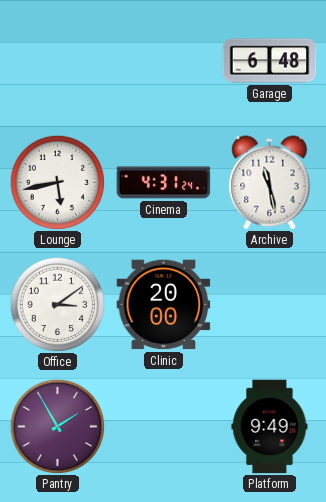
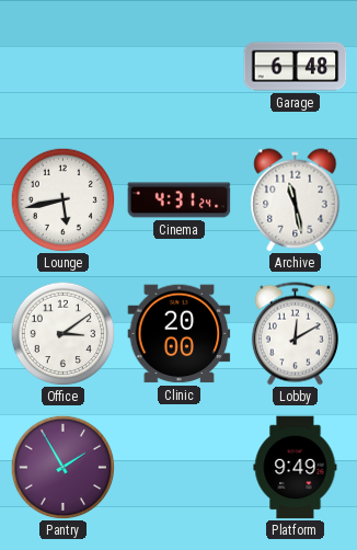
Lobby: none -> 12:10 (295, 334)
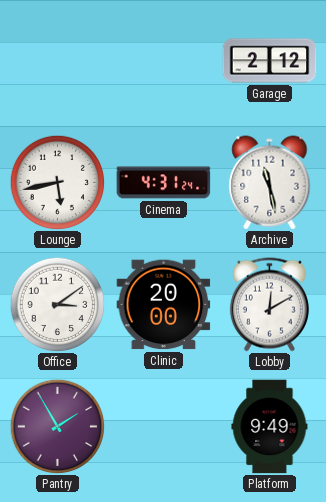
Garage: 6:48 -> 2:12 (270, 61)
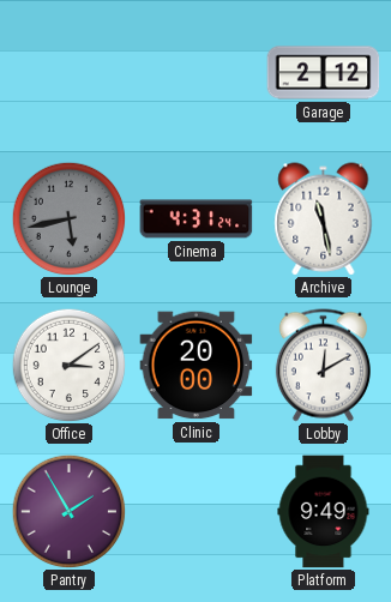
Lounge dial: white -> grey (68, 218)
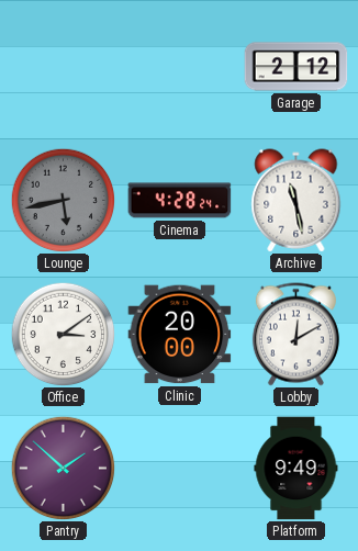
Cinema: 4:31 -> 4:28 (180, 201)
Pantry: 1:55 -> 1:52 (63, 468)
